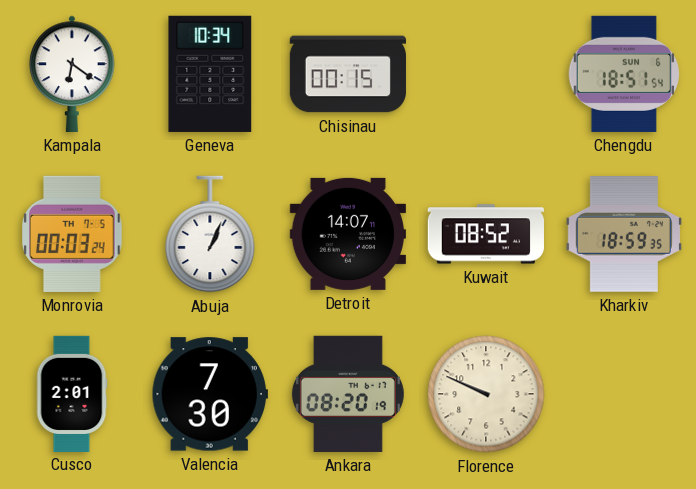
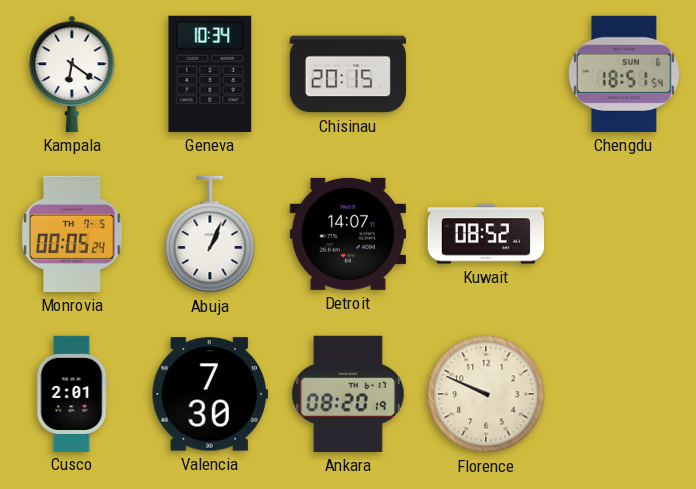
Chisinau: 00:15 -> 20:15 (348, 74)
Monrovia: 00:03 -> 00:05 (73, 234)
Kharkiv: 18:59 -> none (624, 234)
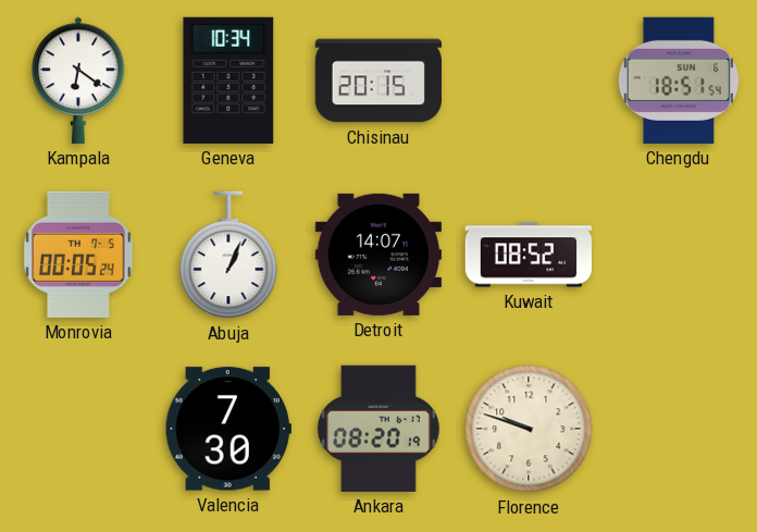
Cusco: 2:01 -> none (72, 393)
Florence: 9:49 -> 9:48 (529, 429)
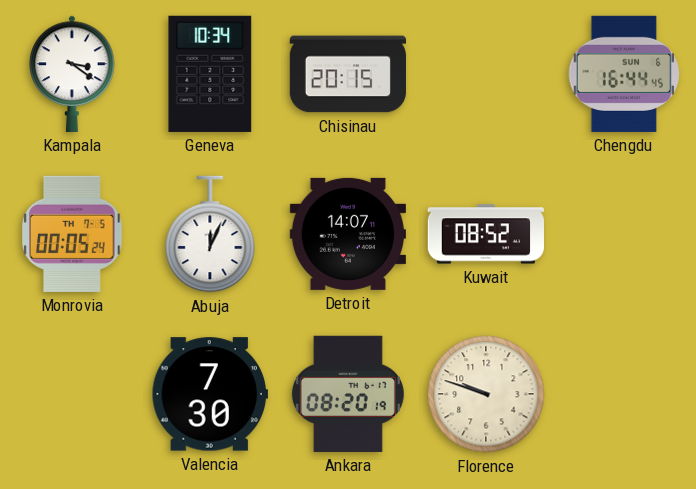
Kampala: 6:21 -> 3:21 (72, 74)
Chengdu: 18:51 -> 16:44 (624, 74)
Abuja: 1:04 -> 12:04 (210, 234)
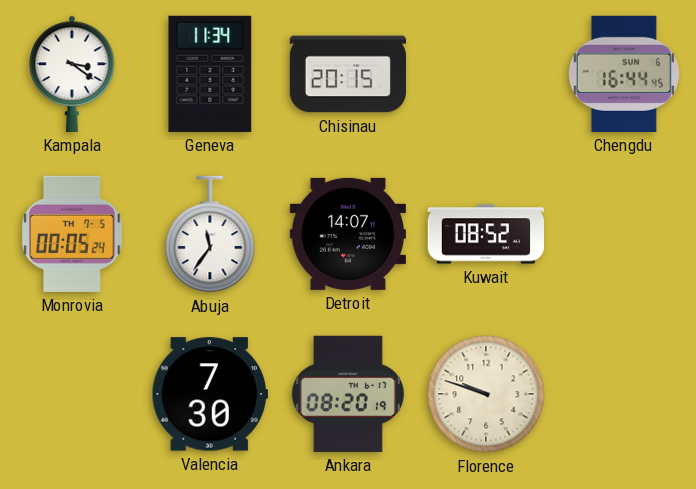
Geneva: 10:34 -> 11:34 (210, 74)
Abuja: 12:04 -> 11:36 (210, 234)
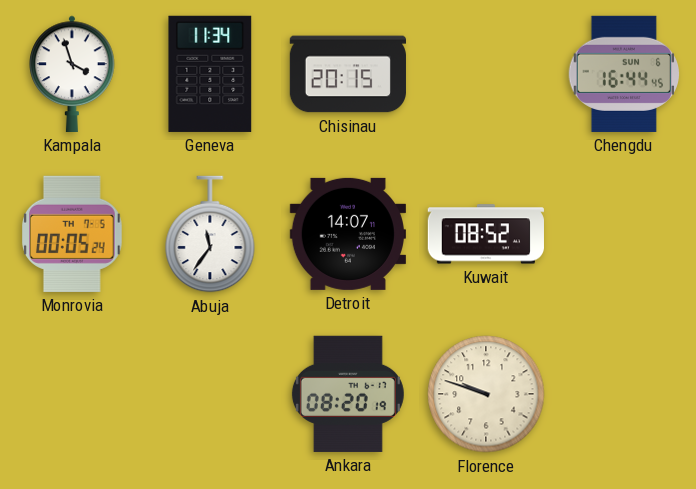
Kampala: 3:21 -> 3:57 (72, 74)
Valencia: 7:30 -> none (210, 394)
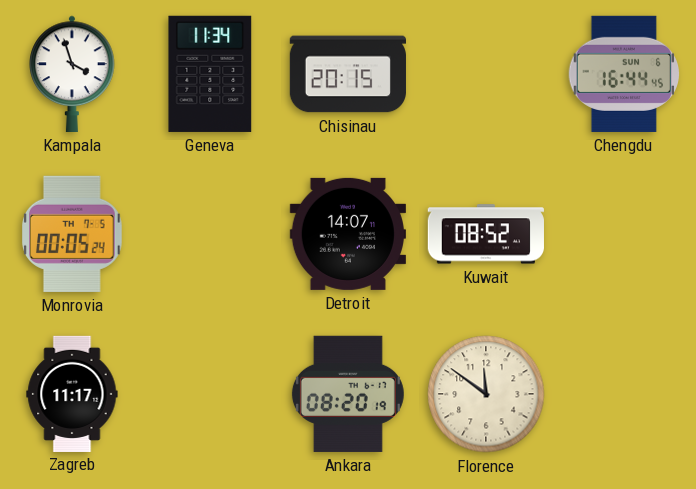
Abuja: 11:36 -> none (210, 234)
Zagreb: none -> 11:17 (72, 393)
Florence: 9:48 -> 11:51 (486, 394)
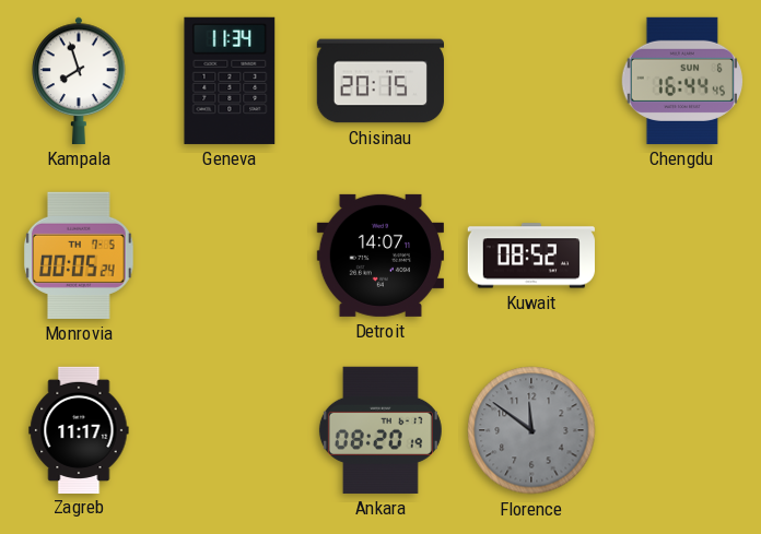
Kampala: 3:57 -> 7:57 (79, 81)
Florence dial: cream -> grey (531, 430)
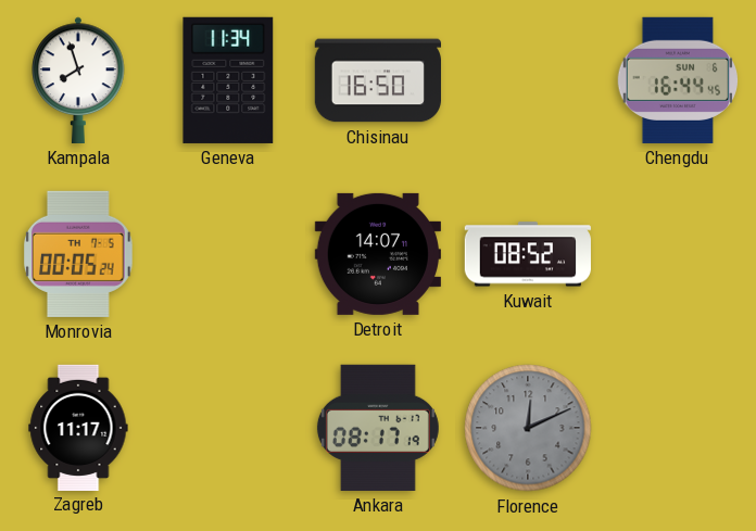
Chisinau: 20:15 -> 16:50 (378, 80)
Ankara: 08:20 -> 08:17 (378, 428)
Florence: 11:51 -> 12:11 (528, 428)
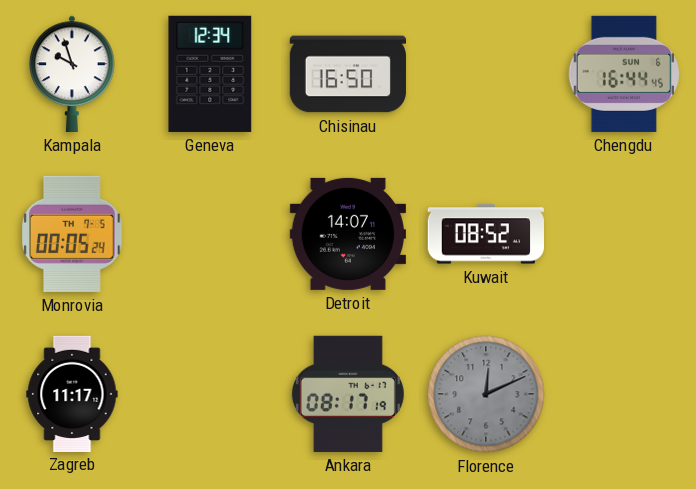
Kampala: 7:57 -> 9:57 (72, 74)
Geneva: 11:34 -> 12:34 (210, 74)
